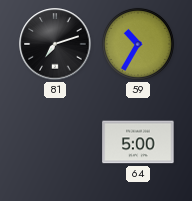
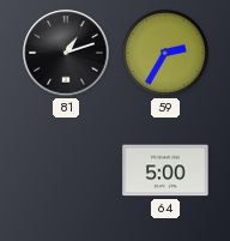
81: 7:12 -> 1:12 (66, 53)
59: 10:35 -> 2:35 (165, 53)
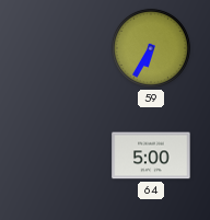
81: 1:12 -> none (66, 53)
59: 2:35 -> 6:35 (151, 48)
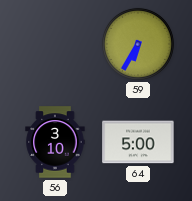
56: none -> 3:10 (55, 142)
